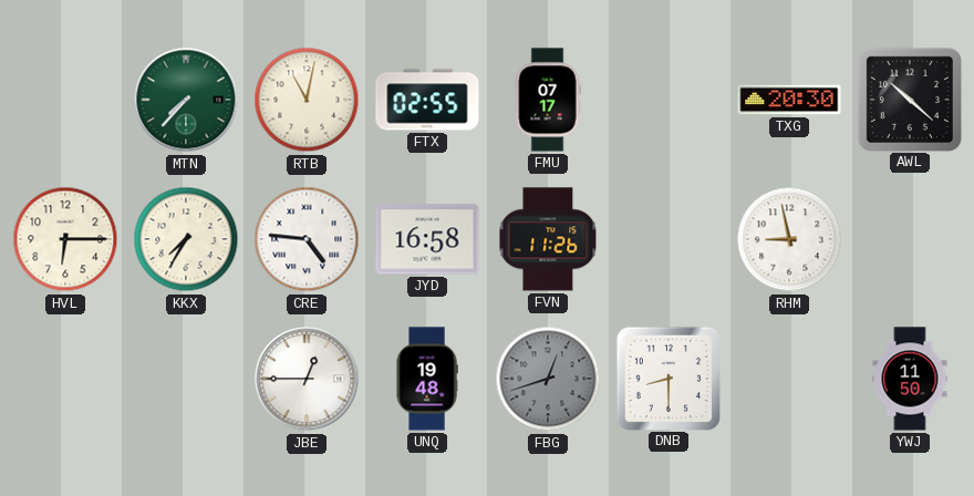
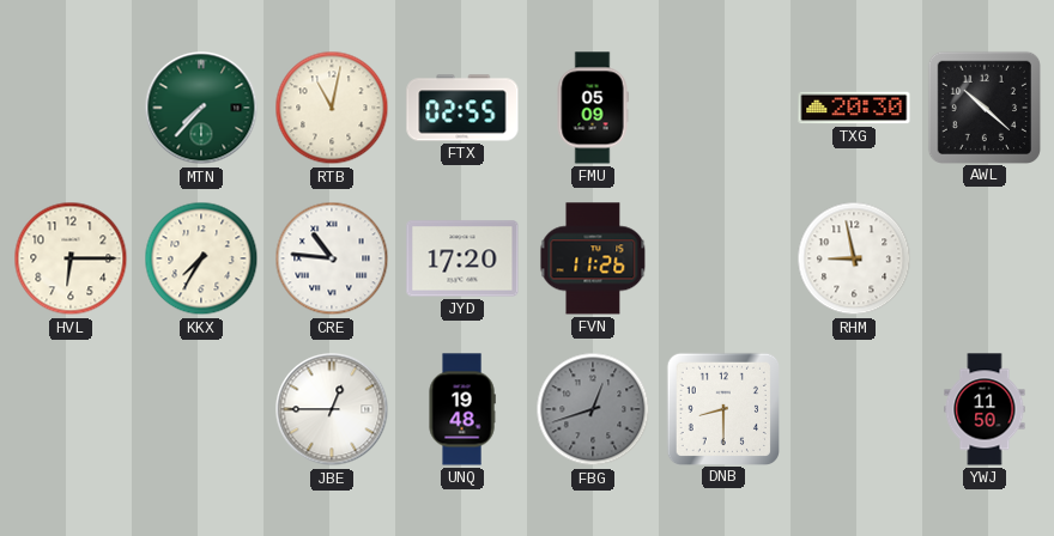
FMU: 07:17 -> 05:09 (593, 108)
CRE: 4:46 -> 10:46 (332, 258)
JYD: 16:58 -> 17:20 (462, 258)
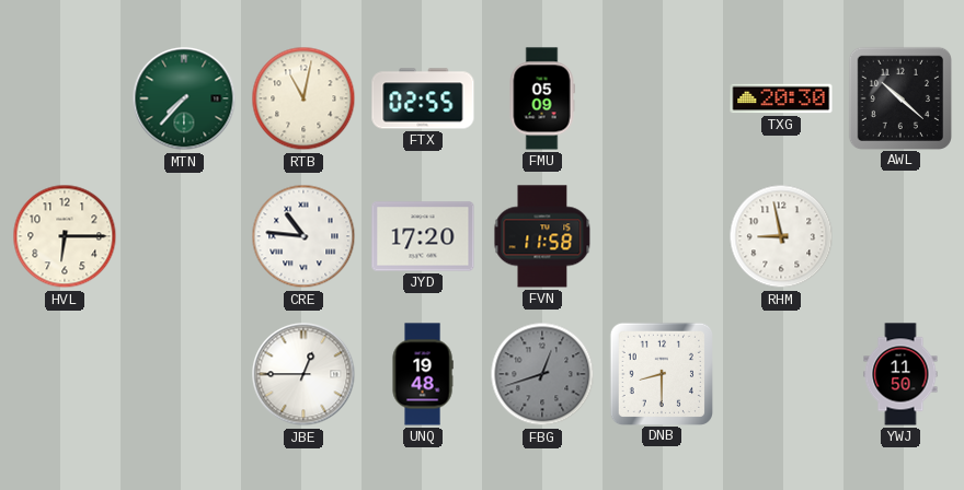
KKX: 7:35 -> none (201, 258)
FVN: 11:26 -> 11:58 (542, 236)
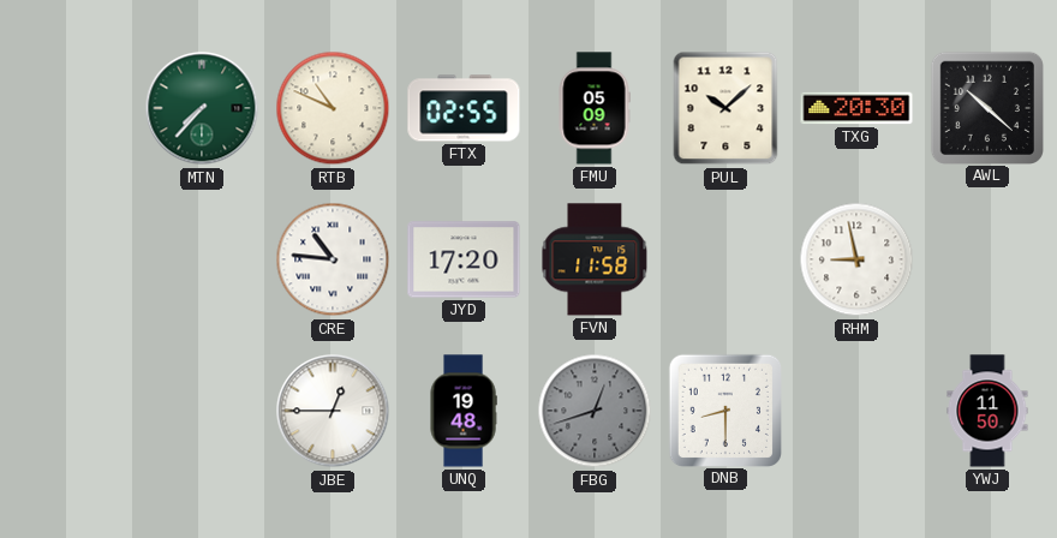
RTB: 11:02 -> 10:49 (333, 108)
PUL: none -> 10:08 (725, 108)
HVL: 6:15 -> none (65, 236)
